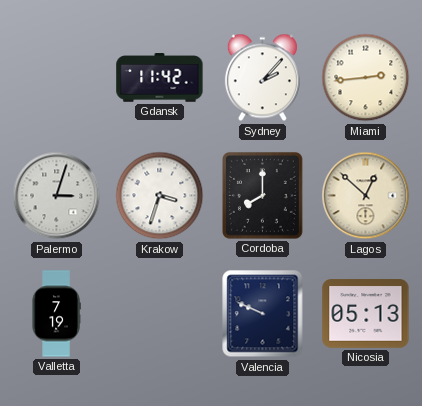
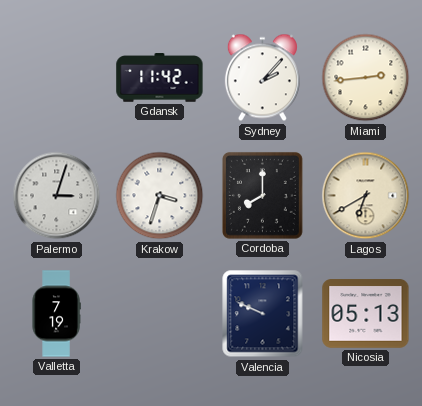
Lagos: 12:52 -> 6:40 (366, 196)
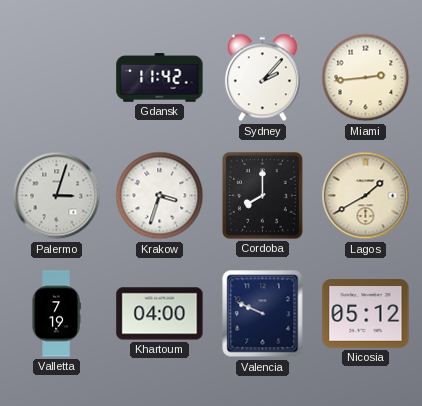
Lagos: 6:40 -> 1:40 (366, 196)
Khartoum: none -> 04:00 (160, 314)
Nicosia: 05:13 -> 05:12 (366, 314)
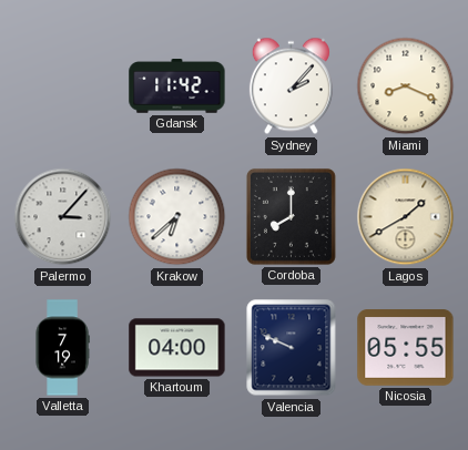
Miami: 2:44 -> 8:19 (406, 86)
Palermo: 3:03 -> 3:07 (63, 217)
Krakow: 3:33 -> 6:38 (177, 217)
Nicosia: 05:12 -> 05:55 (406, 348)
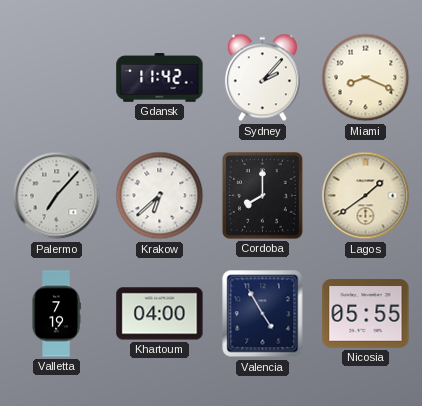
Palermo: 3:07 -> 7:07 (57, 196)
Lagos: 1:40 -> 1:39 (366, 196)
Valencia: 9:49 -> 4:55 (263, 314)
